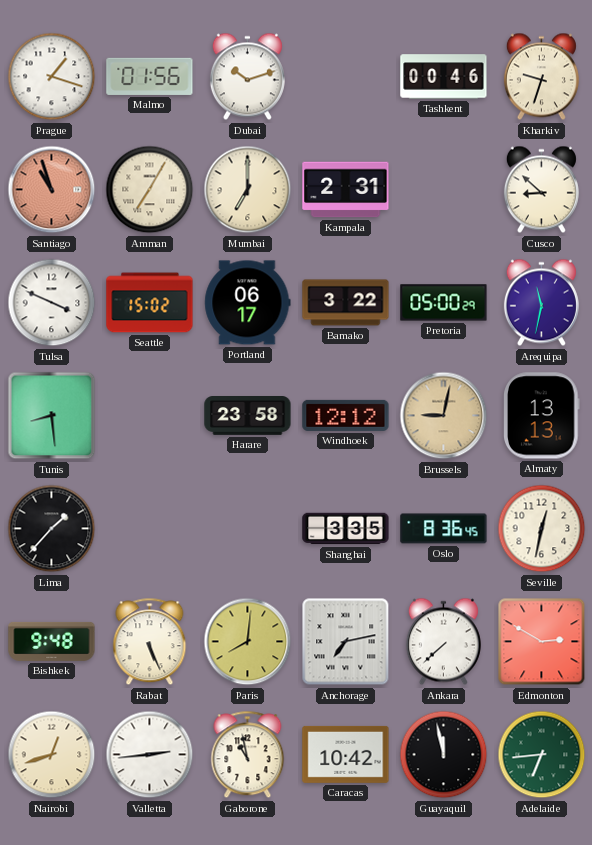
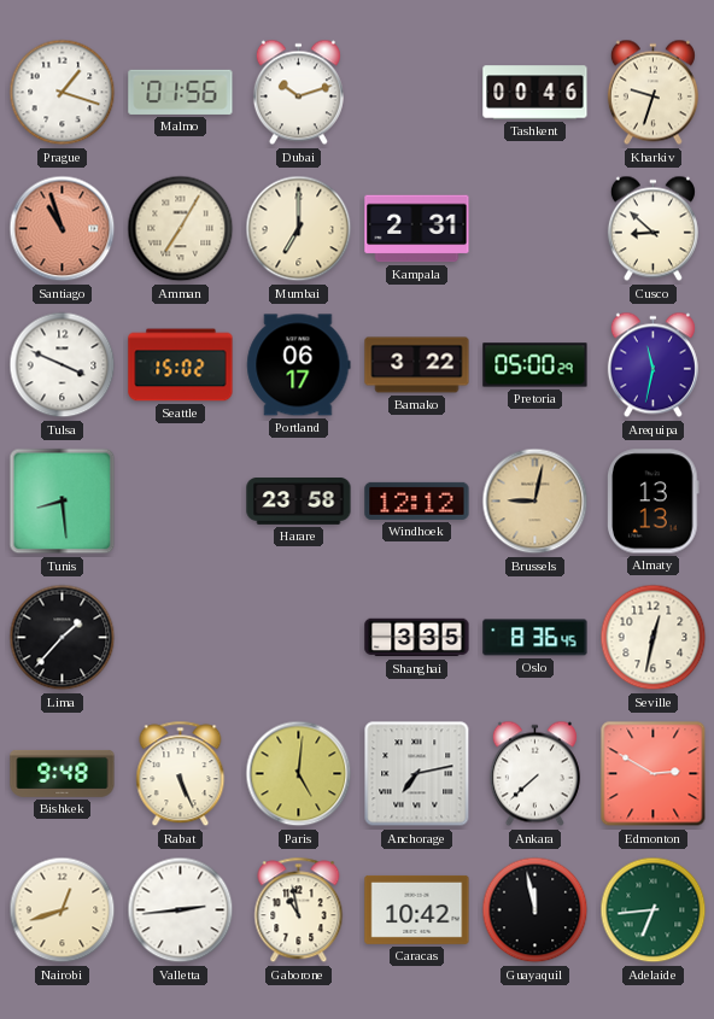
Paris: 8:01 -> 5:01 (299, 774)
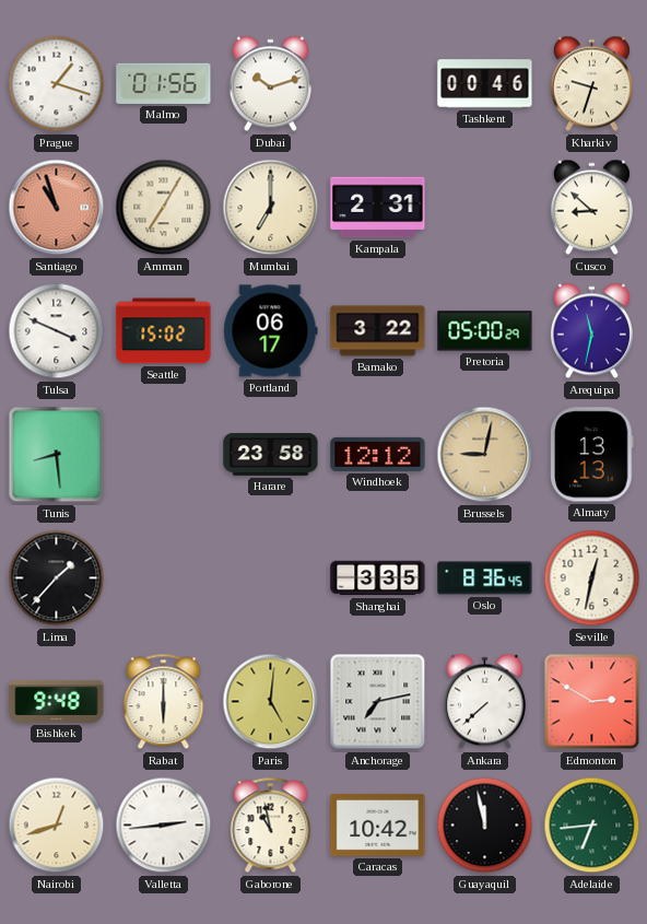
Rabat: 5:26 -> 6:00 (164, 702)
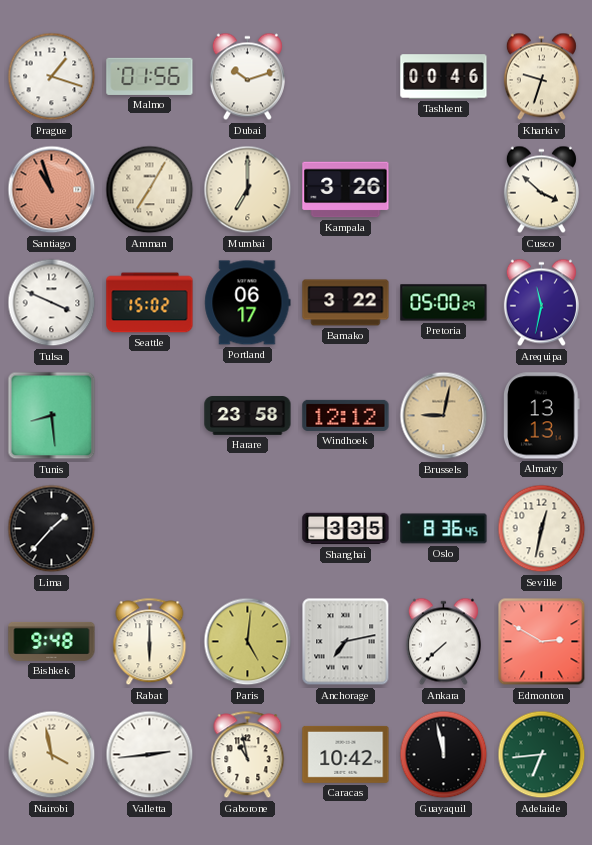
Kampala: 2:31 -> 3:26 (346, 190)
Cusco: 8:52 -> 3:52 (541, 190)
Nairobi: 12:42 -> 3:58 (52, 755)
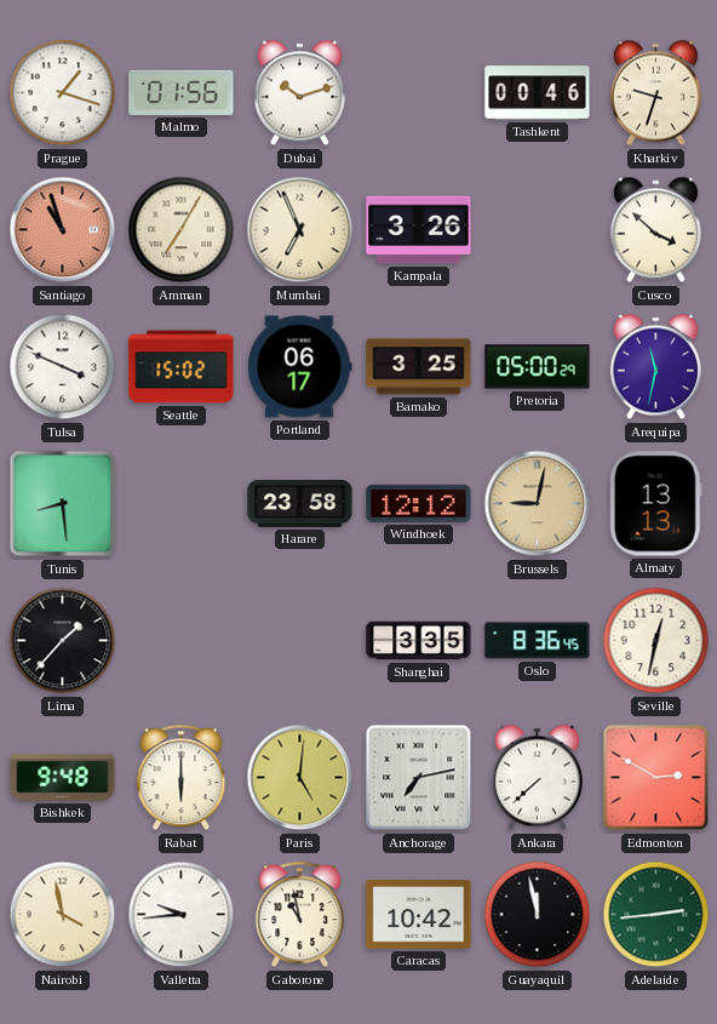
Mumbai: 7:00 -> 6:56 (300, 230)
Bamako: 3:22 -> 3:25 (419, 367)
Valletta: 2:44 -> 9:44 (182, 915)
Adelaide: 6:44 -> 2:44 (656, 915)
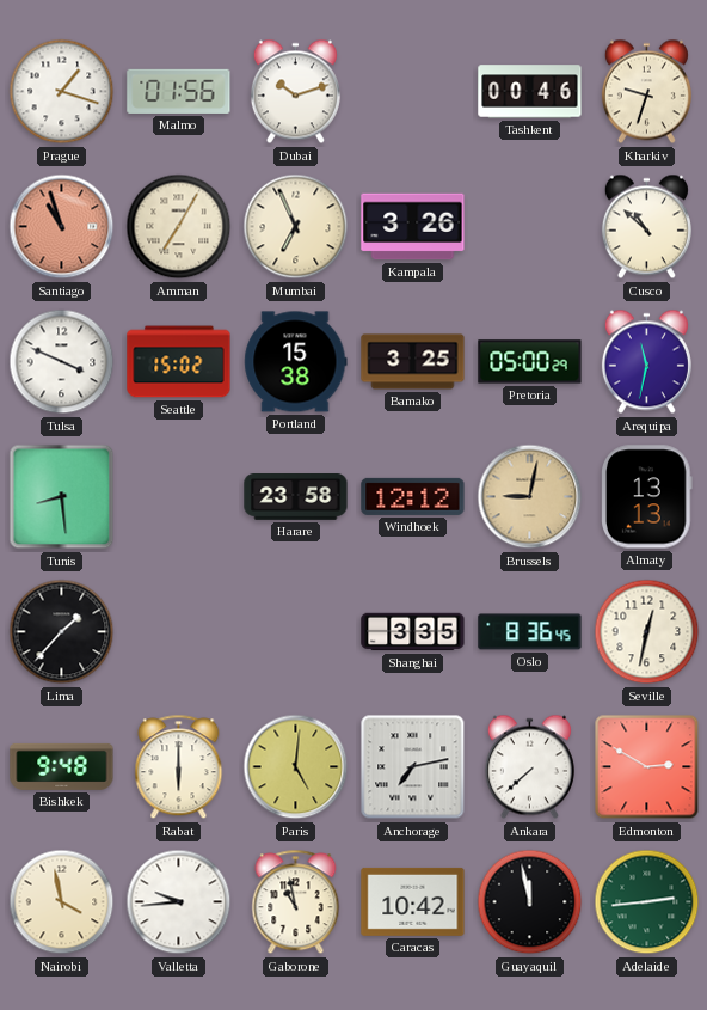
Cusco: 3:52 -> 10:52 (646, 227)
Portland: 06:17 -> 15:38 (296, 362)
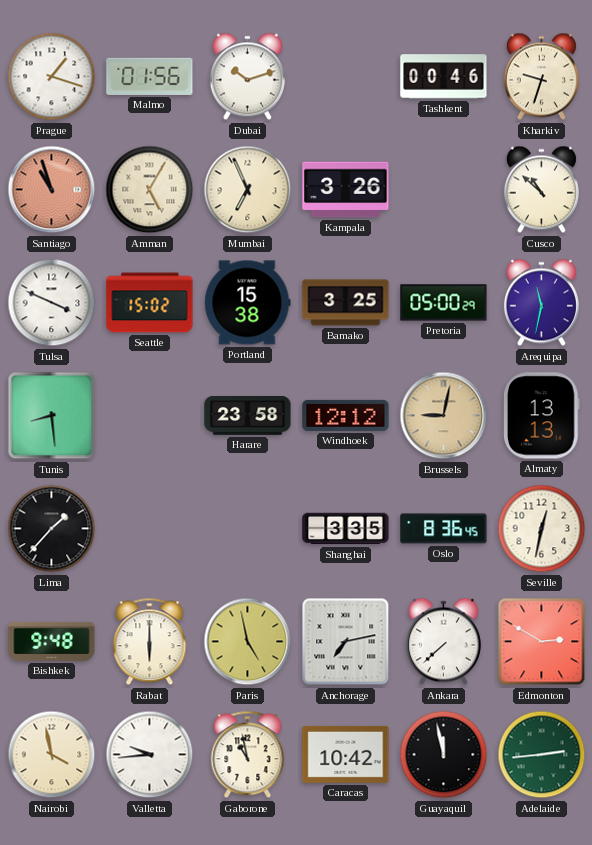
Amman: 7:05 -> 5:05 (150, 190)
Paris: 5:01 -> 4:58 (248, 642)
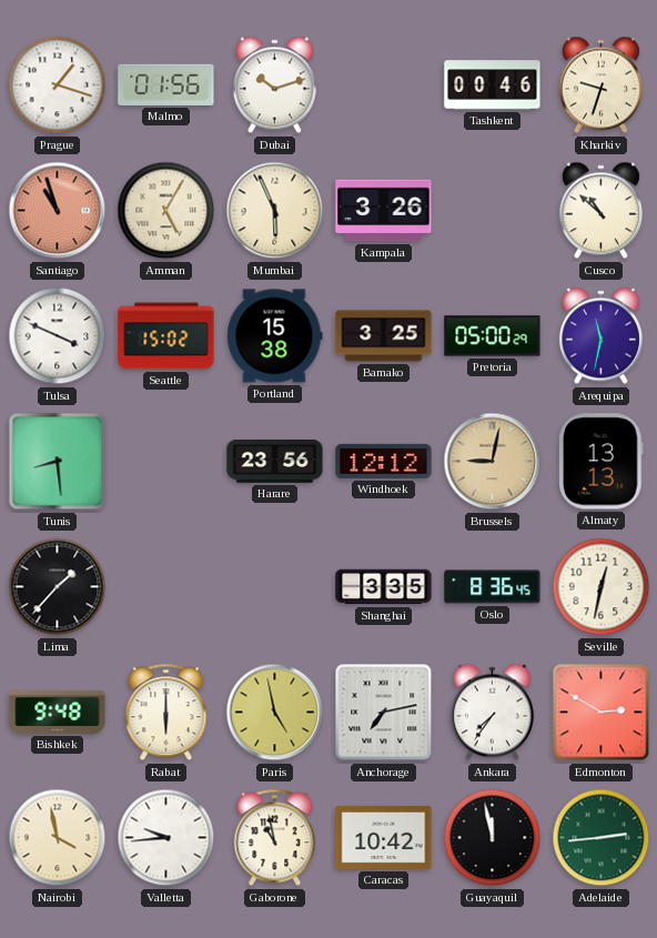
Mumbai: 6:56 -> 5:56 (275, 211)
Harare: 23:58 -> 23:56 (275, 462)
Ankara: 7:38 -> 7:36 (492, 713)
